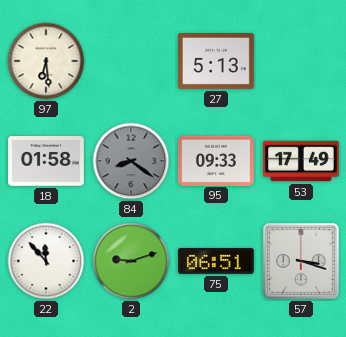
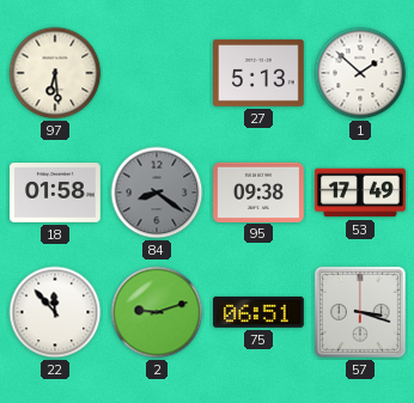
1: none -> 1:52 (360, 73)
95: 09:33 -> 09:38 (260, 191)
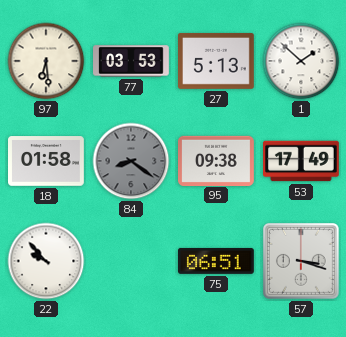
77: none -> 03:53 (132, 61)
22: 11:53 -> 9:53 (46, 261)
2: 9:12 -> none (157, 312)
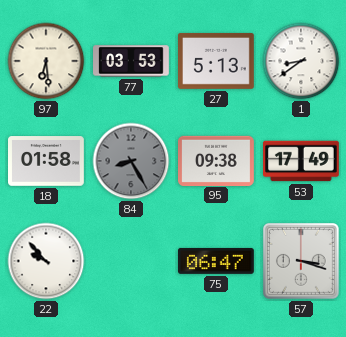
1: 1:52 -> 8:39 (301, 61)
84: 8:21 -> 8:25 (131, 161)
75: 06:51 -> 06:47 (217, 261)
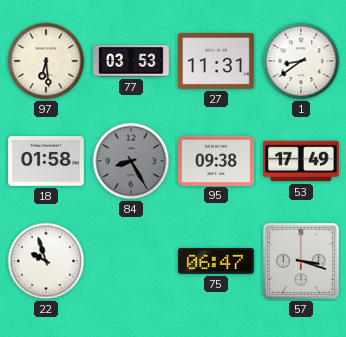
27: 5:13 -> 11:31 (217, 61)
22: 9:53 -> 9:57 (46, 261)
